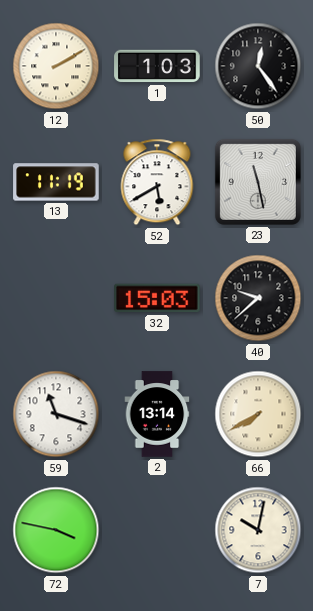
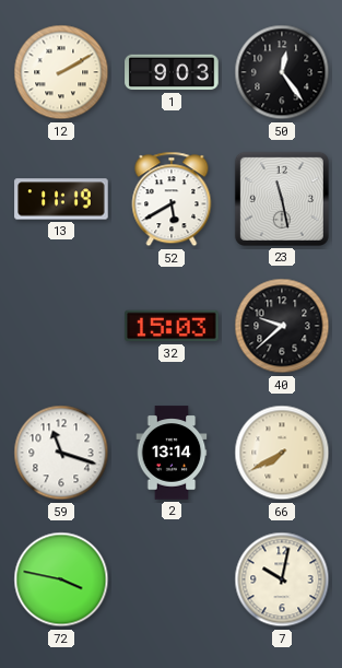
1: 1:03 -> 9:03 (172, 72)
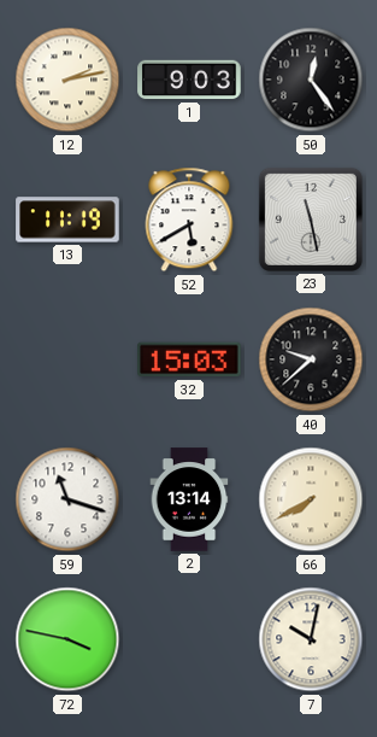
12: 2:10 -> 2:13 (67, 80)
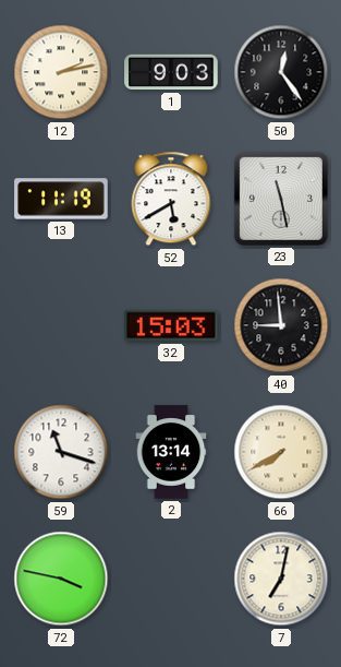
40: 9:38 -> 8:59 (281, 325)
7: 10:02 -> 7:02 (281, 579)
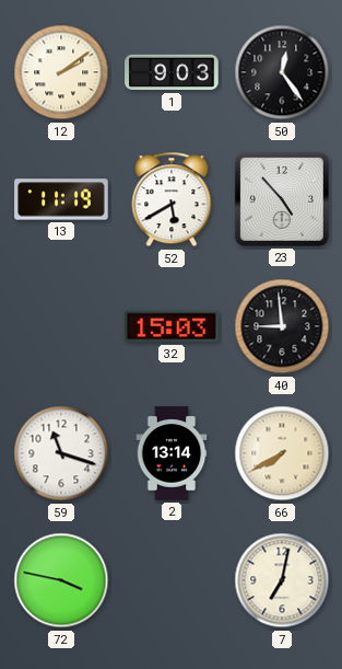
12: 2:13 -> 2:09 (61, 72)
23: 11:28 -> 4:53 (282, 199)
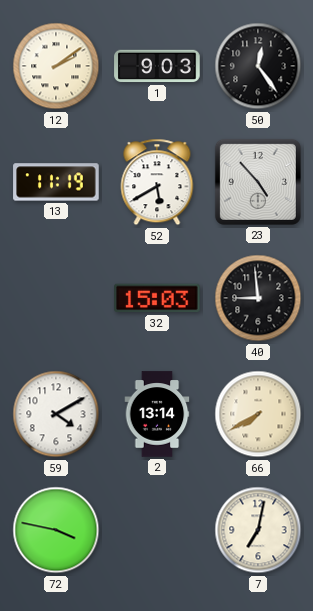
59: 11:18 -> 4:10 (56, 414)
